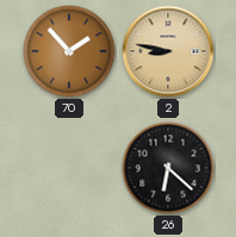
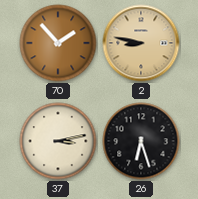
37: none -> 3:13 (58, 141)
26: 6:22 -> 6:27 (141, 141)
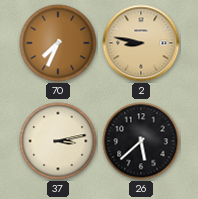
70: 1:53 -> 7:34 (58, 43)
26: 6:27 -> 5:38 (141, 141)
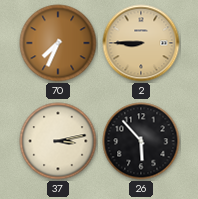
2: 8:47 -> 8:45 (141, 43)
26: 5:38 -> 5:53 (141, 141)
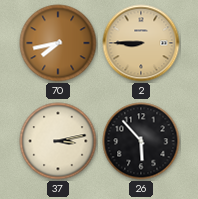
70: 7:34 -> 7:43 (58, 43)
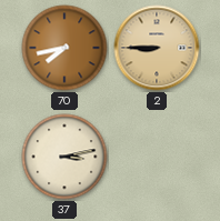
26: 5:53 -> none (141, 141)
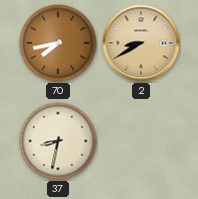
2: 8:45 -> 8:40 (141, 43)
37: 3:13 -> 8:32 (58, 141)
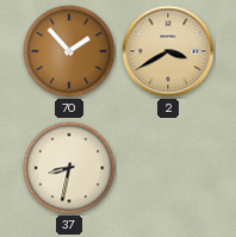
70: 7:43 -> 1:53 (69, 51)
2: 8:40 -> 3:40 (168, 51)
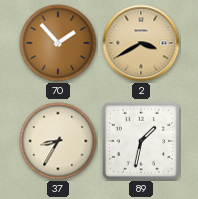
37: 8:32 -> 8:35 (58, 141)
89: none -> 1:32 (141, 141)
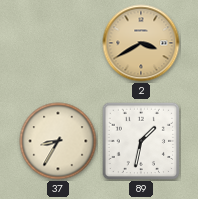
70: 1:53 -> none (58, 43)
